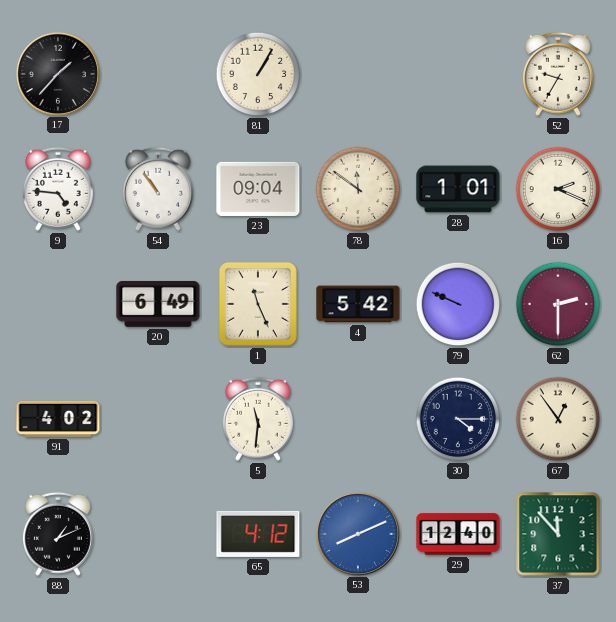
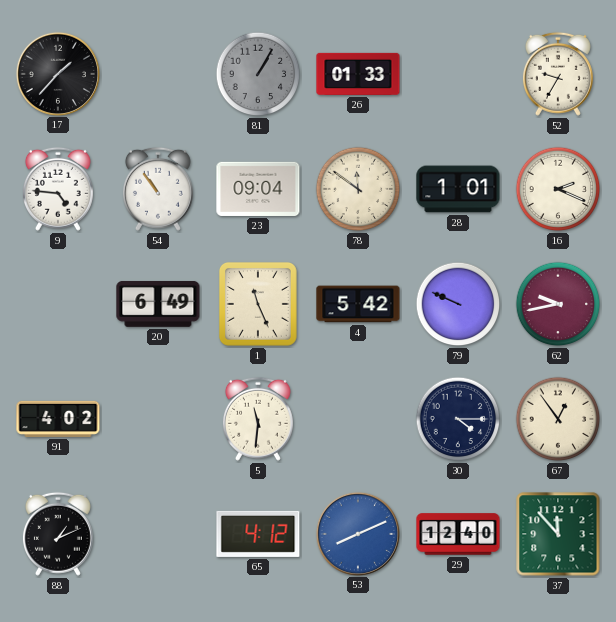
81 dial: cream -> grey (258, 74)
26: none -> 01:33 (358, 74)
62: 2:30 -> 9:43 (558, 304)
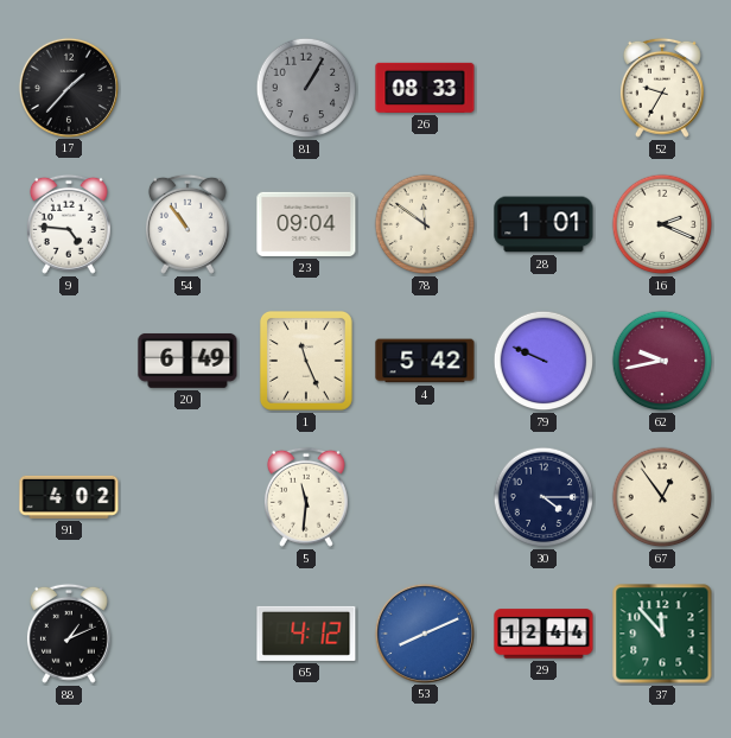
26: 01:33 -> 08:33 (425, 88)
29: 12:40 -> 12:44 (544, 634)
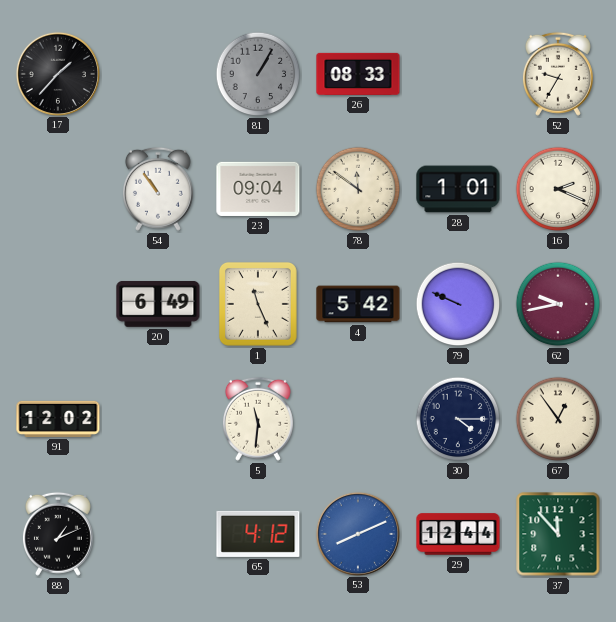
9: 4:46 -> none (69, 224)
91: 4:02 -> 12:02 (58, 419)
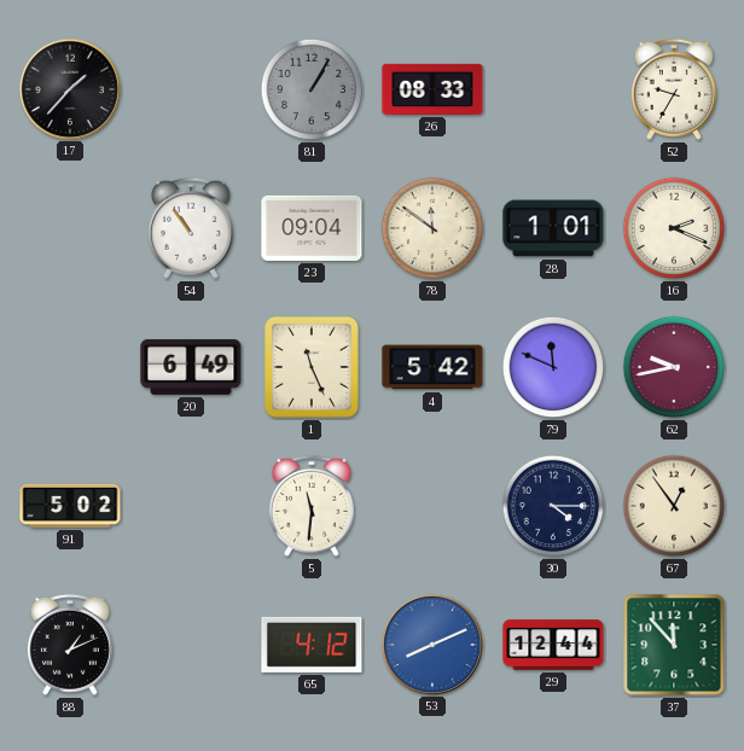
79: 9:49 -> 11:49 (553, 367)
91: 12:02 -> 5:02 (70, 506)
